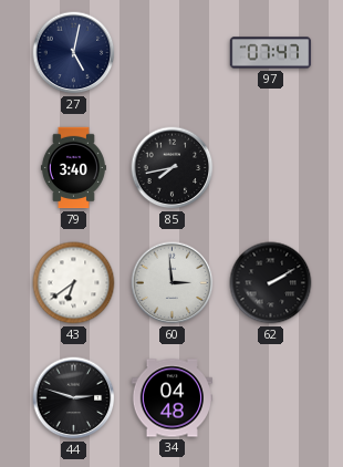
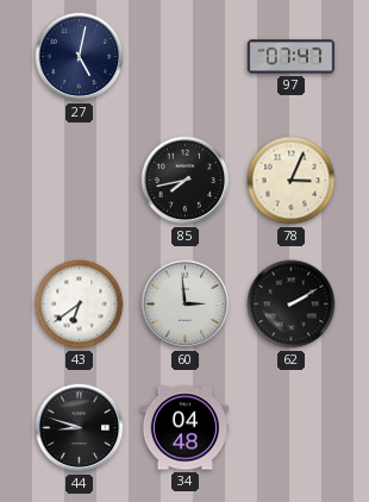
79: 3:40 -> none (73, 168)
78: none -> 3:04 (292, 181)
44: 2:48 -> 8:48 (80, 428)
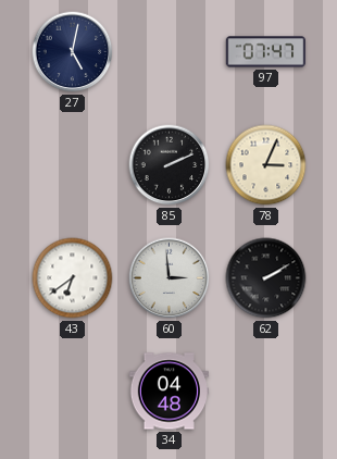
85: 7:43 -> 2:11 (170, 165)
44: 8:48 -> none (80, 428)
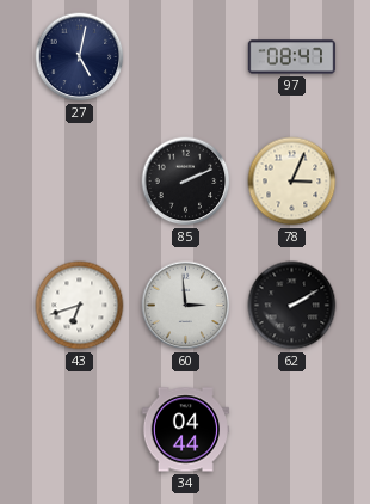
97: 07:47 -> 08:47 (292, 57)
43: 6:39 -> 6:42 (80, 306)
34: 04:48 -> 04:44 (186, 430)
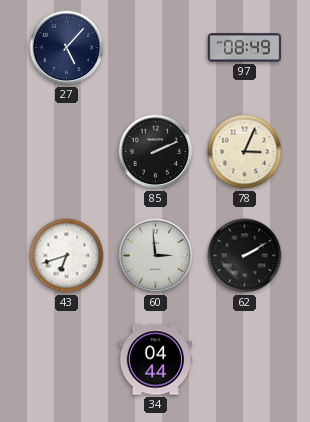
27: 5:02 -> 5:07 (67, 48)
97: 08:47 -> 08:49 (245, 48)
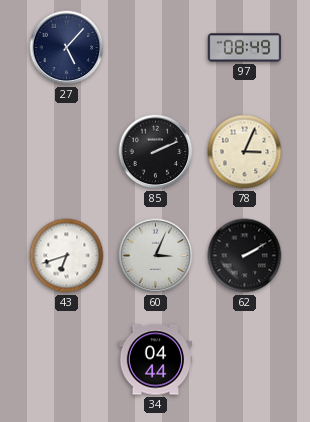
60: 2:59 -> 3:04 (156, 256)
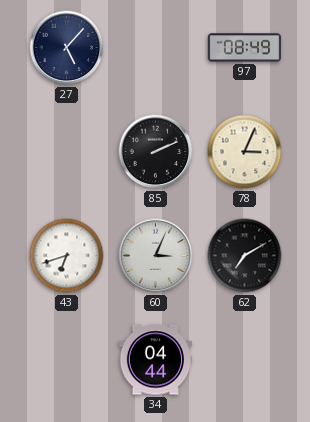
62: 2:10 -> 7:10 (245, 256)
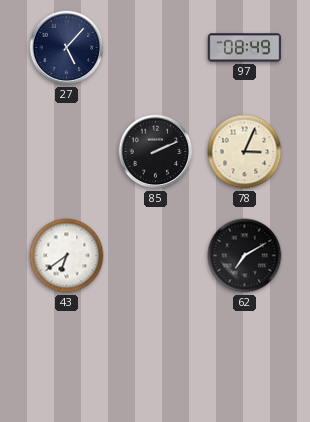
43: 6:42 -> 6:39 (67, 256)
60: 3:04 -> none (156, 256)
34: 04:44 -> none (156, 360)
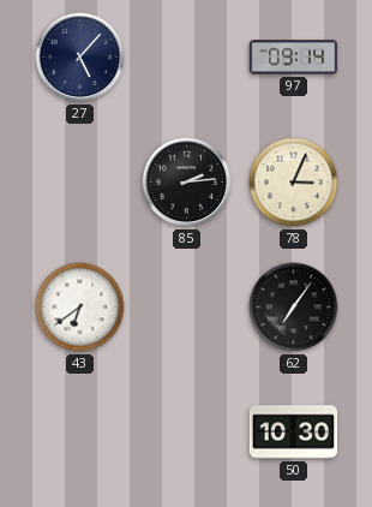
97: 08:49 -> 09:14 (294, 58)
85: 2:11 -> 2:14 (187, 183)
62: 7:10 -> 7:06 (294, 308)
50: none -> 10:30 (294, 433)
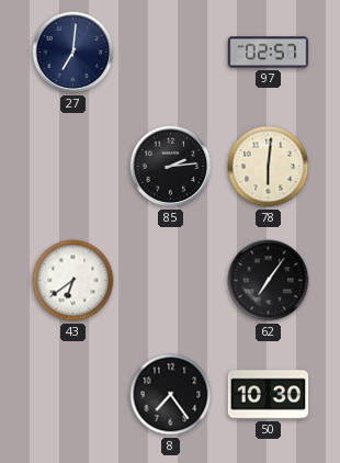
27: 5:07 -> 7:01 (73, 53)
97: 09:14 -> 02:57 (269, 53)
78: 3:04 -> 6:01 (269, 167)
8: none -> 7:24 (171, 395)
